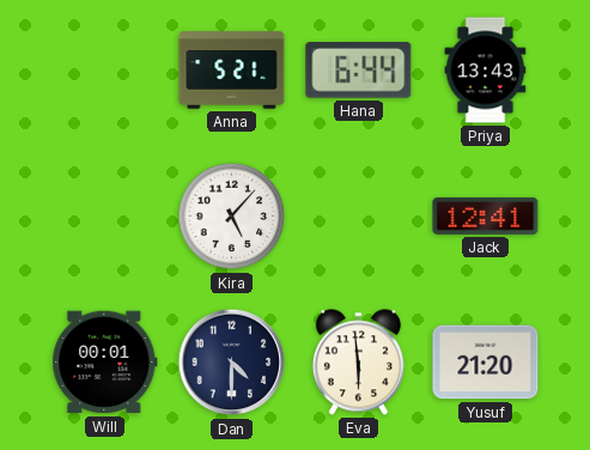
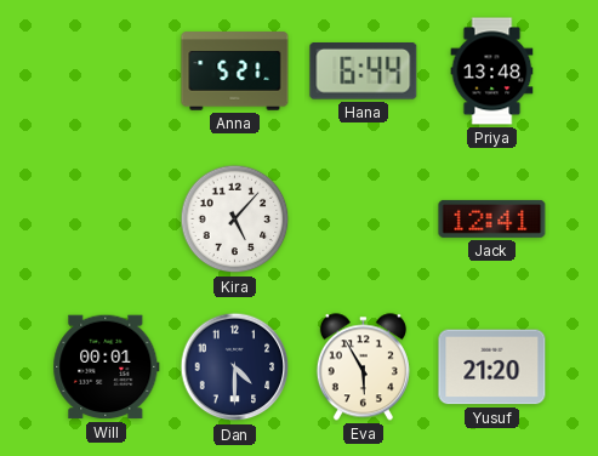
Priya: 13:43 -> 13:48 (492, 72)
Eva: 5:59 -> 5:55 (363, 367)
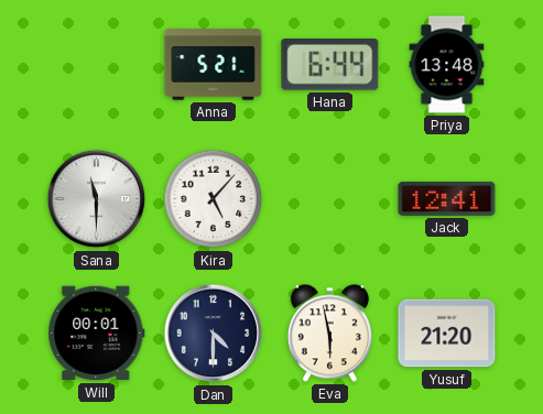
Sana: none -> 11:30 (97, 199)
Eva: 5:55 -> 5:58 (329, 334)
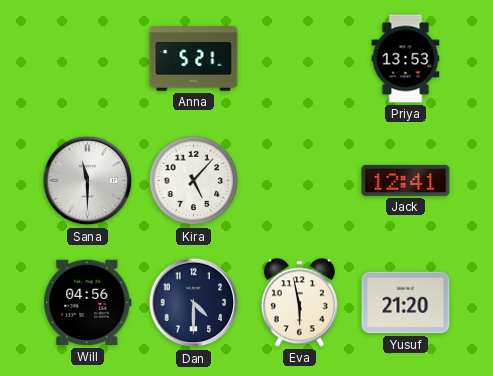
Hana: 6:44 -> none (330, 65)
Priya: 13:48 -> 13:53 (406, 59)
Will: 00:01 -> 04:56 (88, 303)
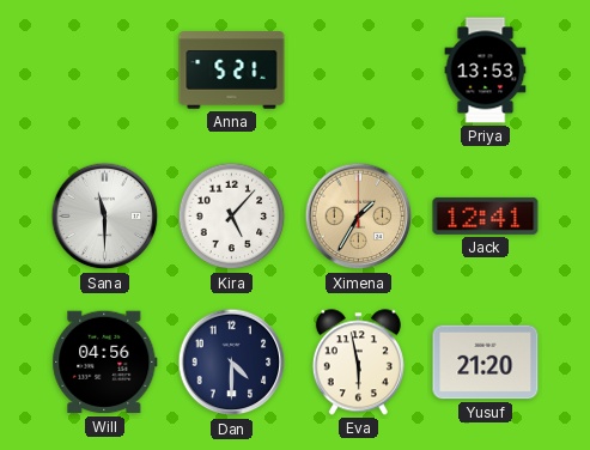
Ximena: none -> 1:35 (359, 217)
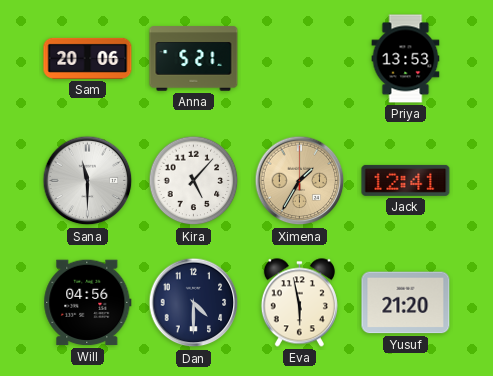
Sam: none -> 20:06 (88, 58)
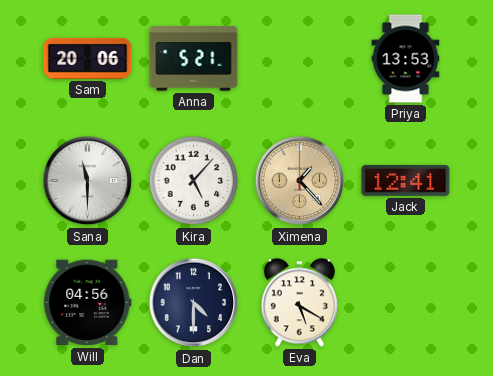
Ximena: 1:35 -> 1:23 (300, 181)
Eva: 5:58 -> 5:20 (299, 303)
Yusuf: 21:20 -> none (406, 303)
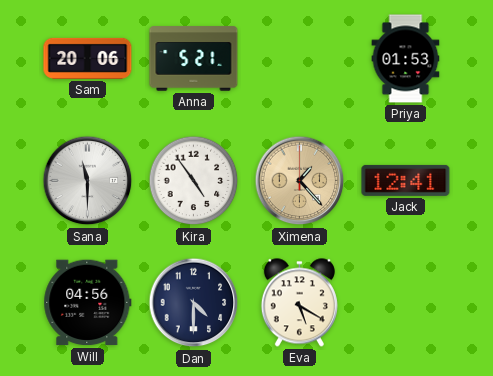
Priya: 13:53 -> 01:53 (406, 59)
Kira: 5:07 -> 4:54 (194, 181)
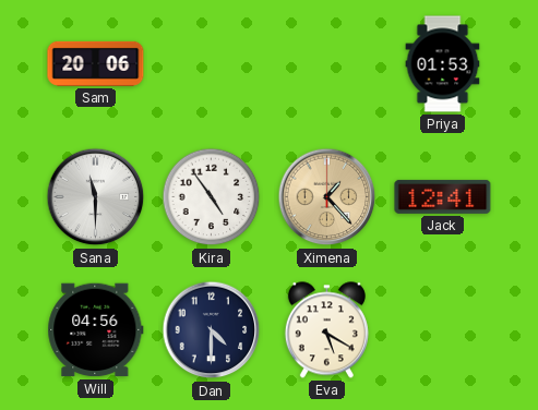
Anna: 5:21 -> none (194, 59)
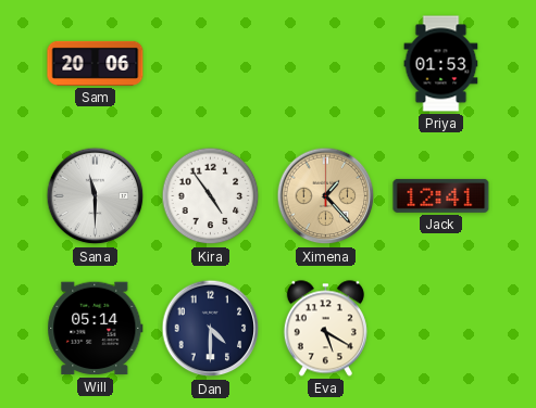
Will: 04:56 -> 05:14 (96, 329)
